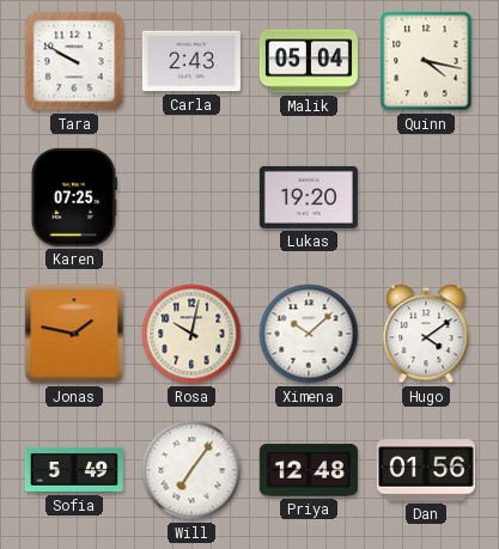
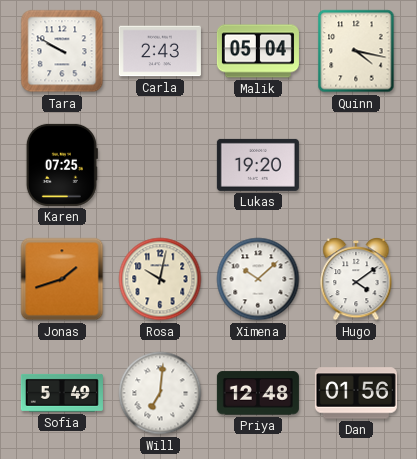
Jonas: 1:47 -> 1:42 (62, 279)
Will: 7:06 -> 7:01 (160, 393)
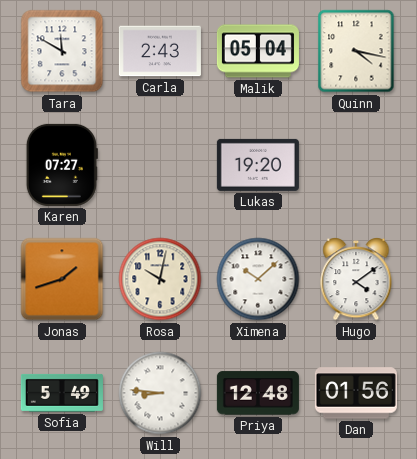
Tara: 9:50 -> 11:50 (62, 51)
Karen: 07:25 -> 07:27 (62, 165)
Will: 7:01 -> 8:46 (160, 393)
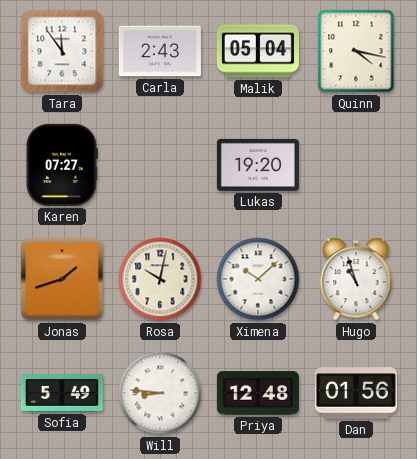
Tara: 11:50 -> 11:54 (62, 51)
Hugo: 4:09 -> 10:57 (356, 280)
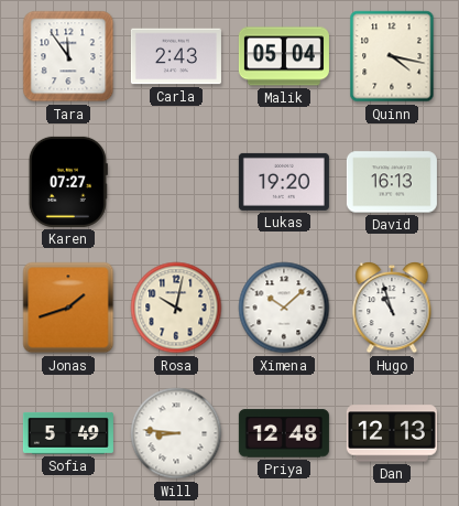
David: none -> 16:13 (392, 182)
Dan: 01:56 -> 12:13 (392, 433)
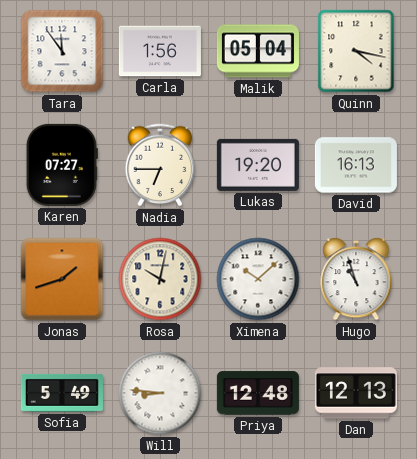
Carla: 2:43 -> 1:56 (160, 51)
Nadia: none -> 6:45 (160, 165)
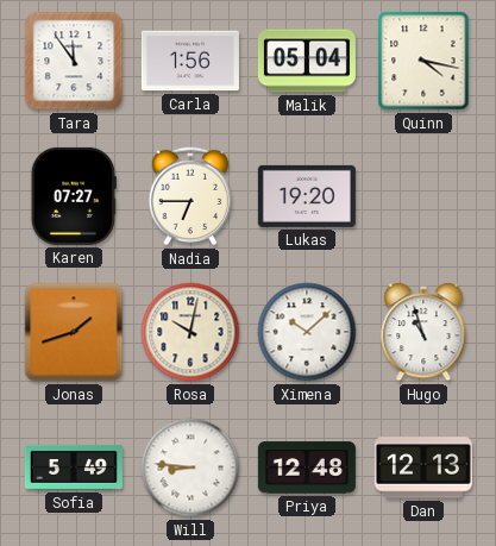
David: 16:13 -> none (356, 165)
